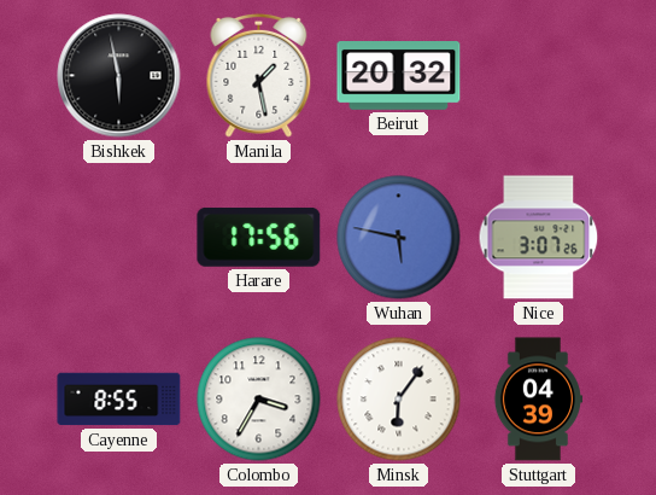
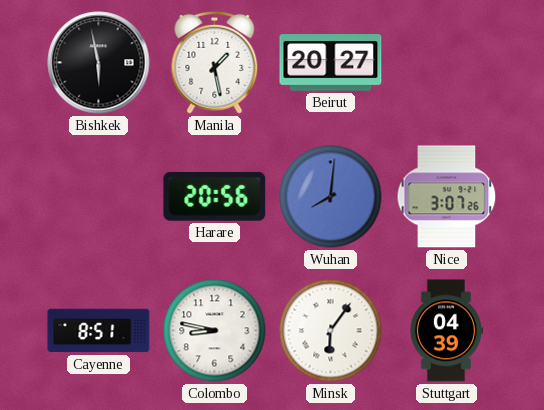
Beirut: 20:32 -> 20:27 (331, 63)
Harare: 17:56 -> 20:56 (215, 196)
Wuhan: 5:47 -> 8:01 (331, 197)
Cayenne: 8:55 -> 8:51 (99, 331)
Colombo: 3:35 -> 8:47 (215, 331)
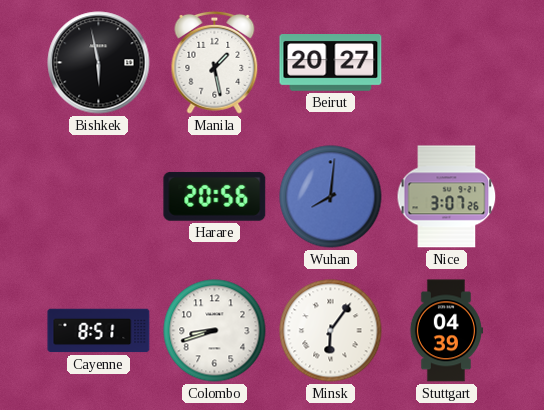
Colombo: 8:47 -> 8:42 (215, 331)
